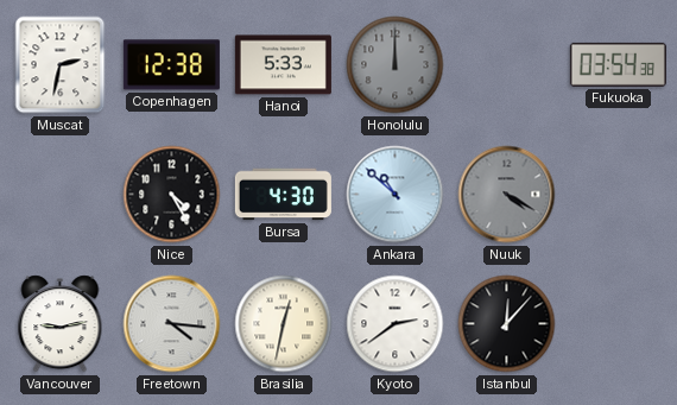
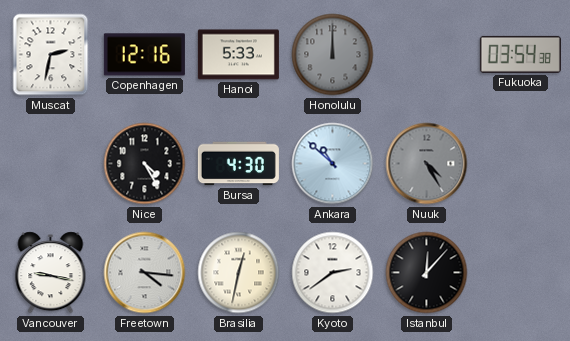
Copenhagen: 12:38 -> 12:16 (144, 55)
Nuuk: 4:20 -> 4:25 (427, 164)
Vancouver: 9:13 -> 9:17 (51, 273)
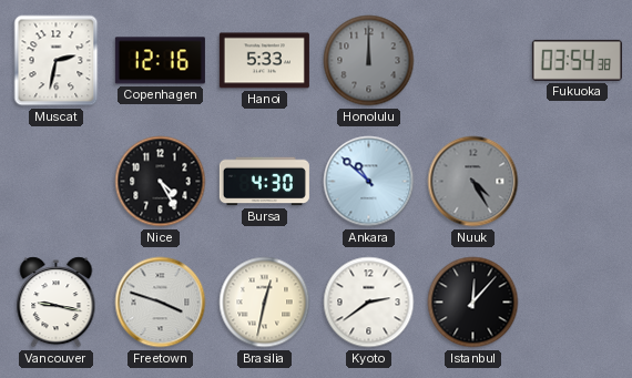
Freetown: 4:16 -> 3:48 (161, 303)
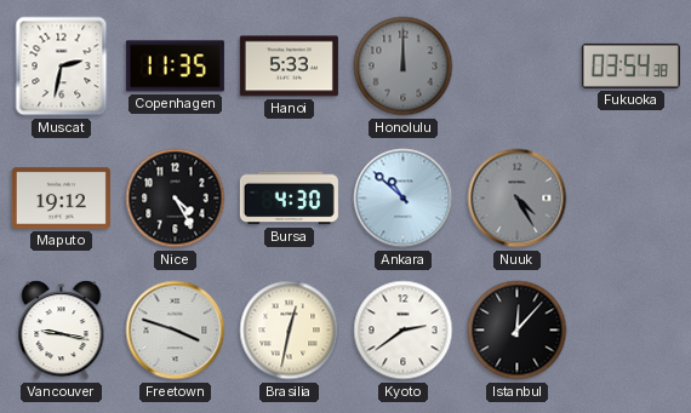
Copenhagen: 12:16 -> 11:35 (175, 67)
Maputo: none -> 19:12 (61, 199)
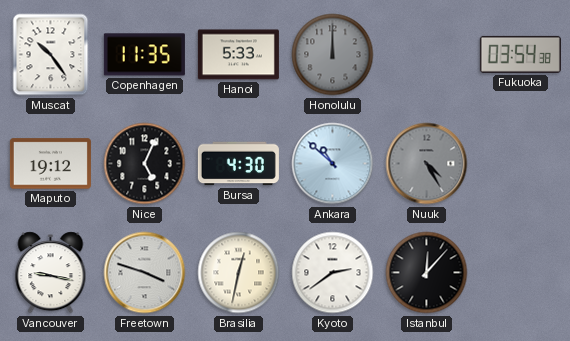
Muscat: 2:32 -> 10:24 (51, 55)
Nice: 4:25 -> 5:04 (145, 164)
